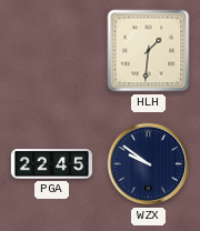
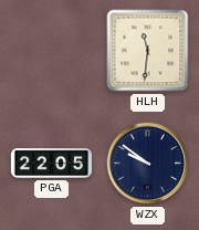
HLH: 1:31 -> 11:31 (148, 51)
PGA: 22:45 -> 22:05 (51, 164)
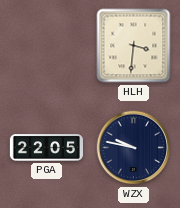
HLH: 11:31 -> 3:31 (134, 46)
WZX: 9:51 -> 9:47 (134, 148)
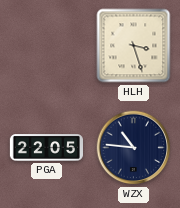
HLH: 3:31 -> 3:27 (134, 46)
WZX: 9:47 -> 10:46 (134, 148)
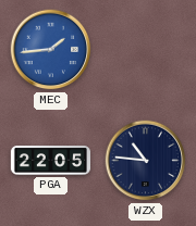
MEC: none -> 1:44 (51, 50)
HLH: 3:27 -> none (134, 46)
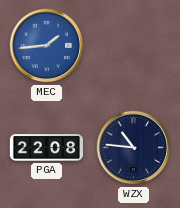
PGA: 22:05 -> 22:08 (46, 148)
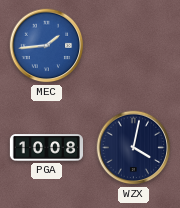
PGA: 22:08 -> 10:08 (46, 148)
WZX: 10:46 -> 4:02 (134, 148)
